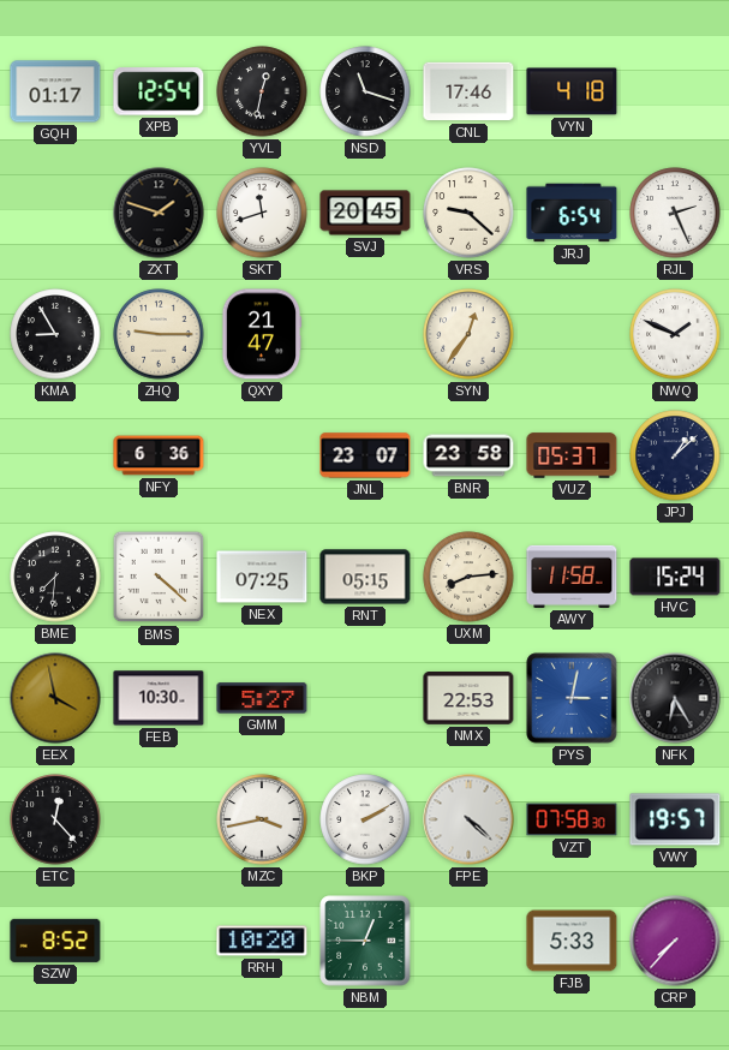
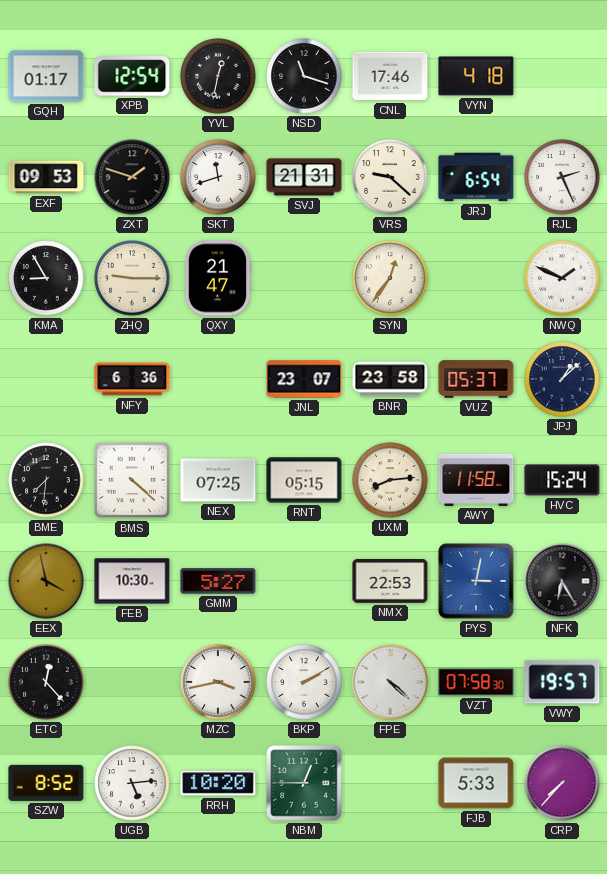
EXF: none -> 09:53 (46, 177)
SVJ: 20:45 -> 21:31 (304, 177)
UGB: none -> 5:14 (132, 783)
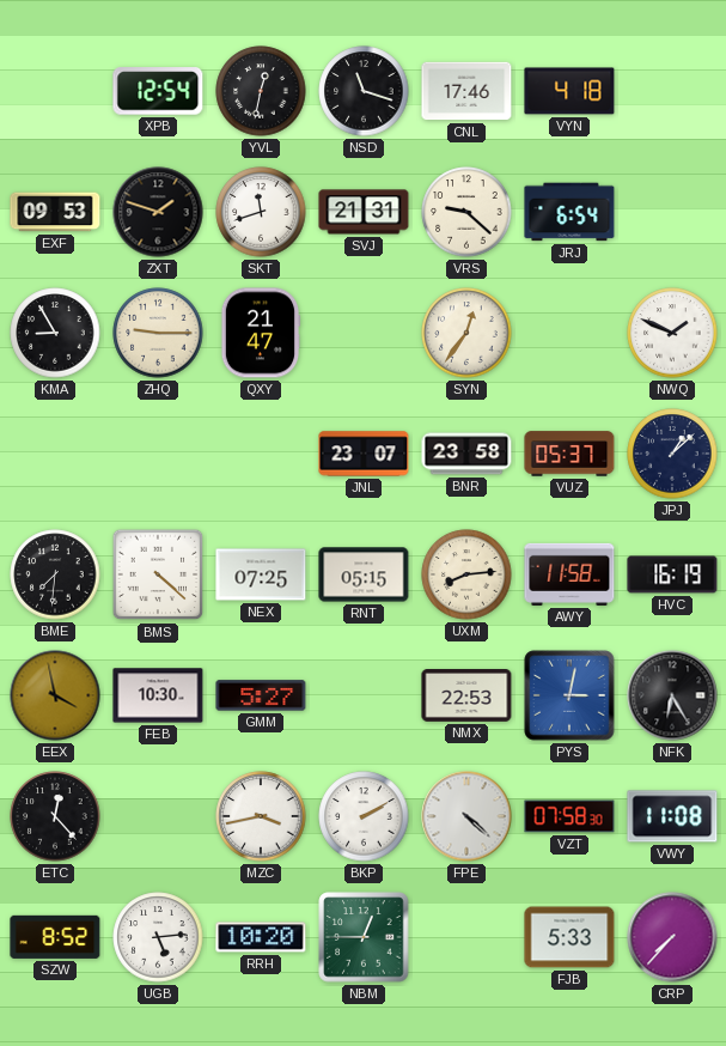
GQH: 01:17 -> none (46, 76)
RJL: 2:26 -> none (562, 177)
NFY: 6:36 -> none (132, 379)
HVC: 15:24 -> 16:19 (672, 574)
VWY: 19:57 -> 11:08 (672, 816)
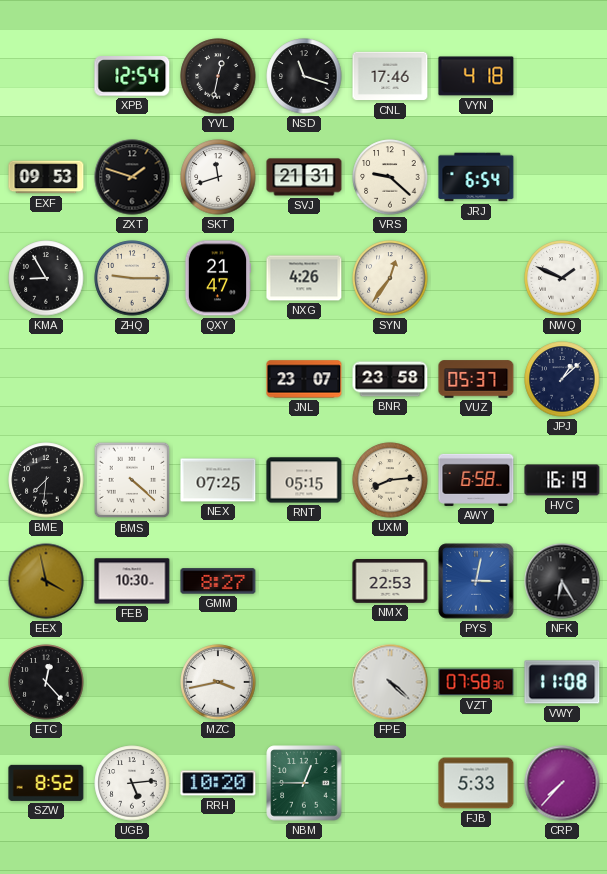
NXG: none -> 4:26 (304, 278)
AWY: 11:58 -> 6:58 (476, 480)
GMM: 5:27 -> 8:27 (218, 581)
BKP: 2:10 -> none (364, 816)
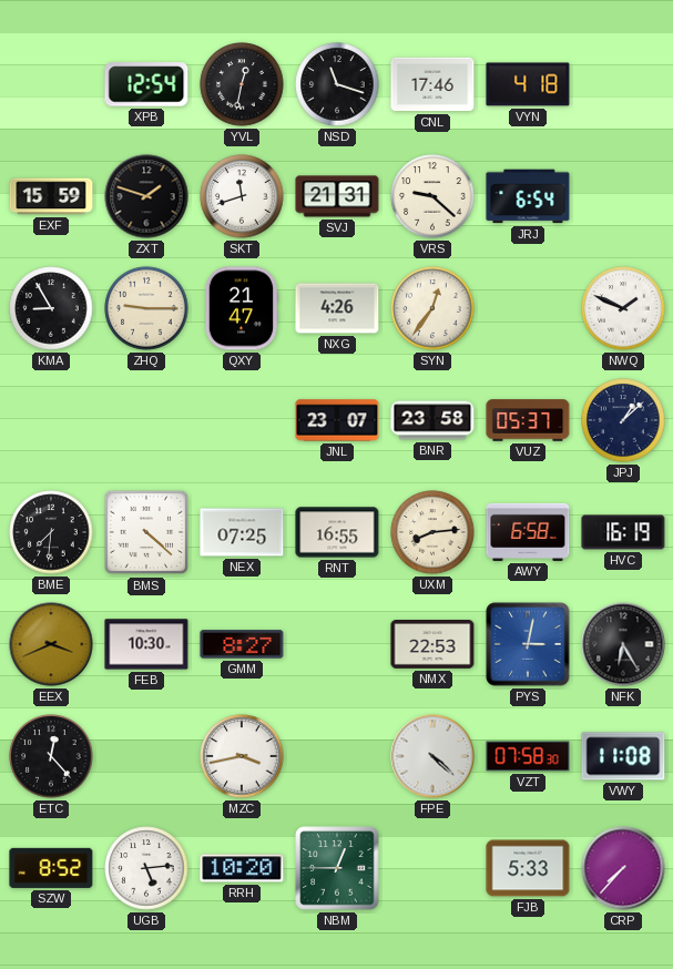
EXF: 09:53 -> 15:59 (51, 196)
RNT: 05:15 -> 16:55 (337, 532)
EEX: 3:58 -> 3:41 (51, 644)
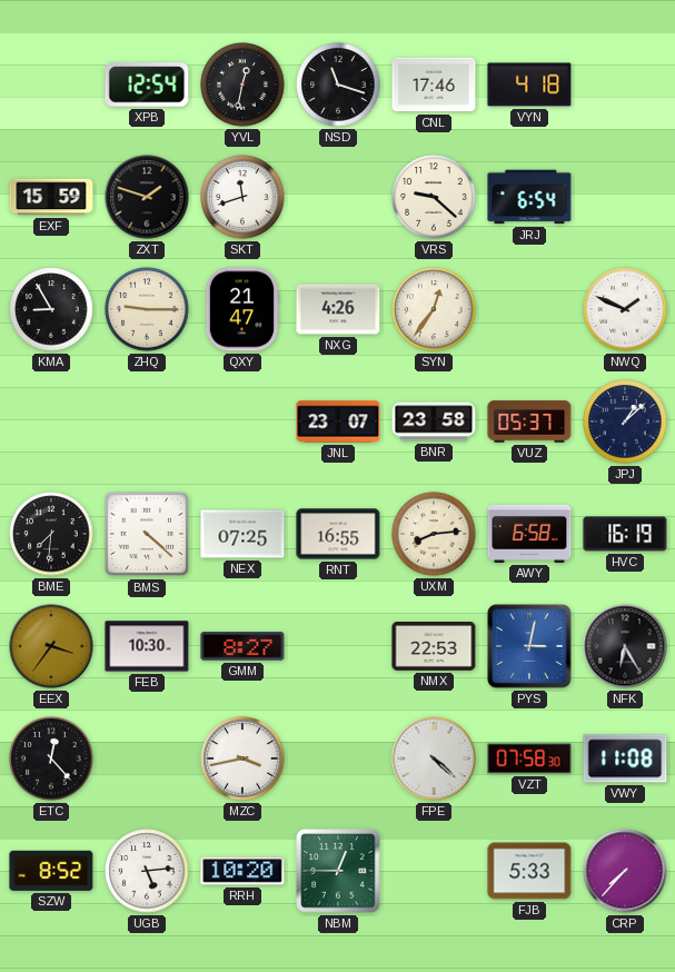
SVJ: 21:31 -> none (337, 196)
EEX: 3:41 -> 3:36 (51, 646)
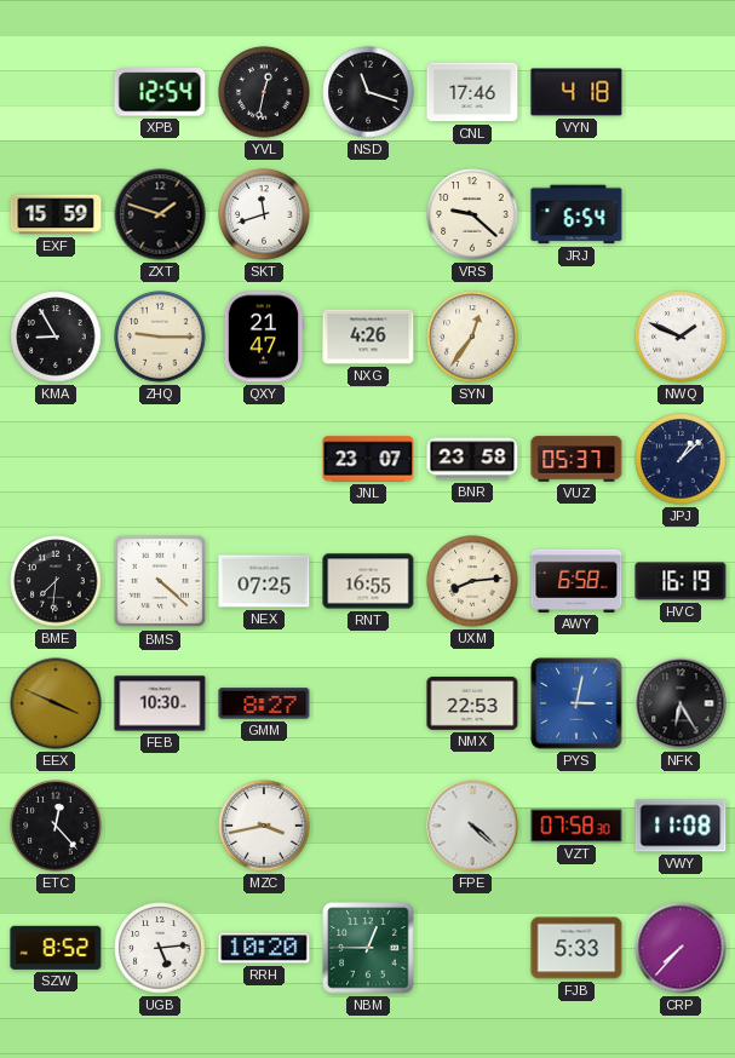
EEX: 3:36 -> 3:49 (56, 703)
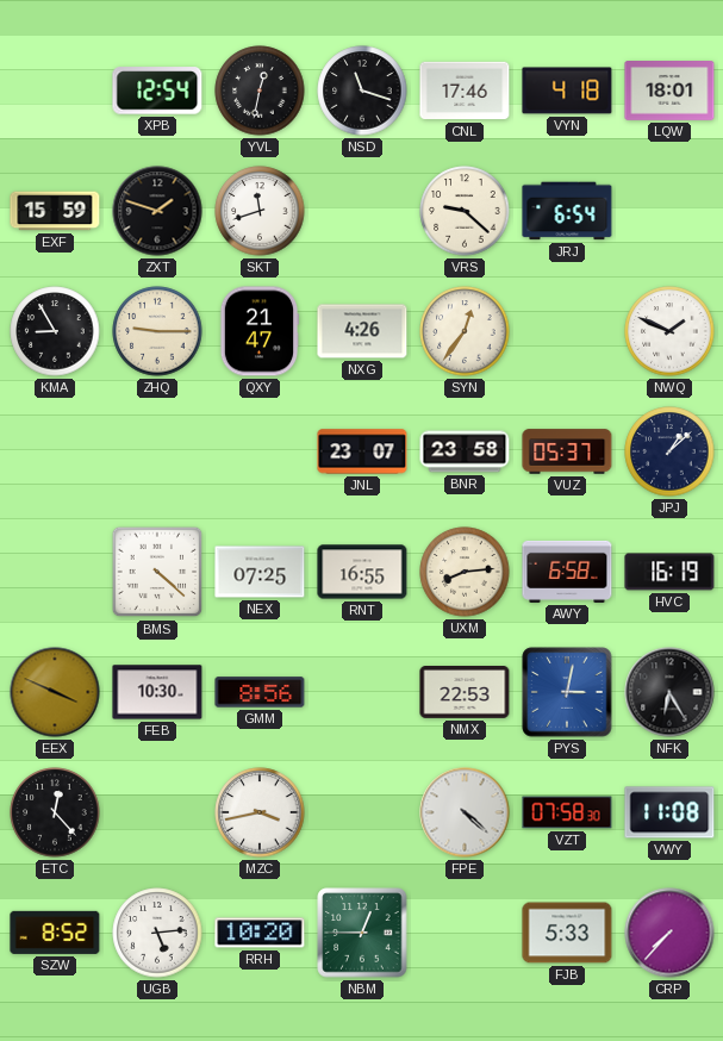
LQW: none -> 18:01 (669, 92)
BME: 7:31 -> none (56, 581)
GMM: 8:27 -> 8:56 (260, 692)
